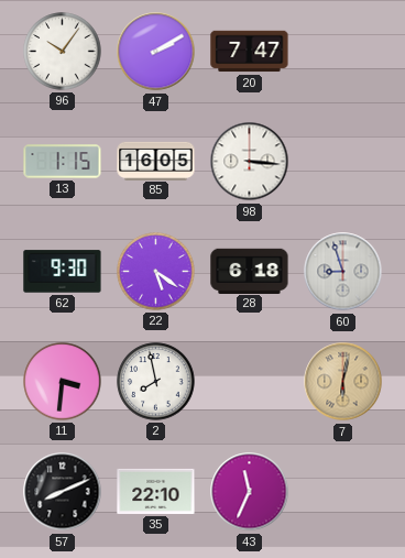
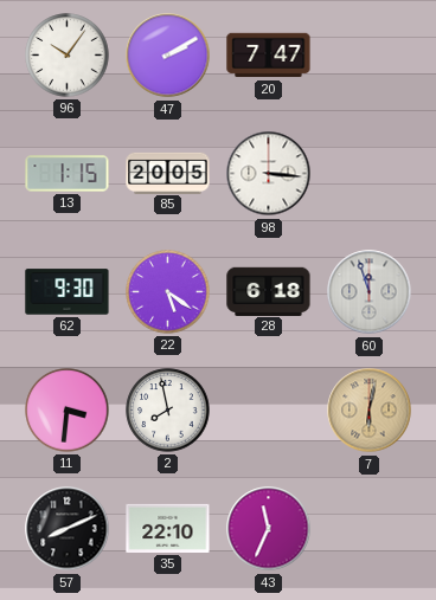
85: 16:05 -> 20:05 (168, 173)
60: 8:57 -> 11:57 (370, 292)
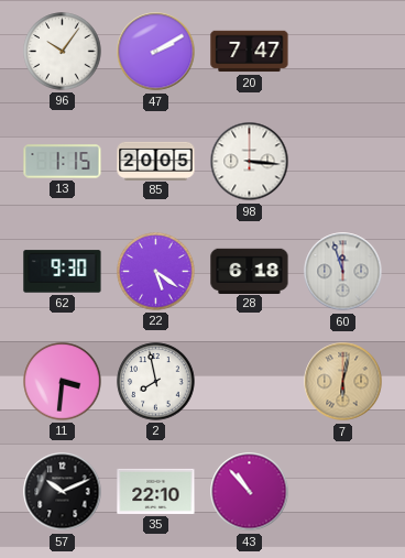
57: 8:11 -> 10:11 (63, 492)
43: 11:34 -> 10:53 (250, 492)
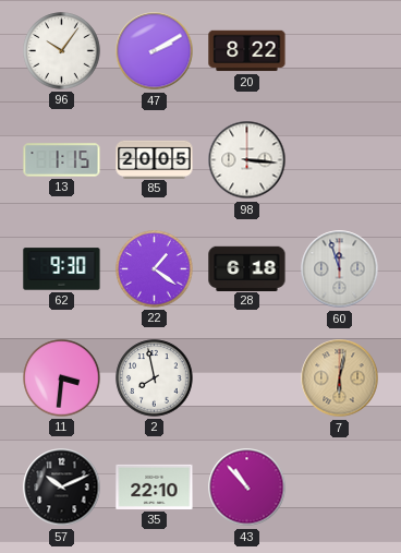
20: 7:47 -> 8:22 (247, 51)
22: 5:21 -> 1:21 (155, 269)
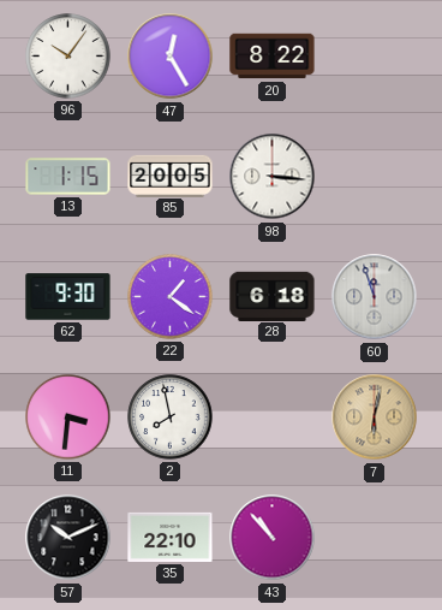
47: 2:10 -> 12:25 (171, 57)
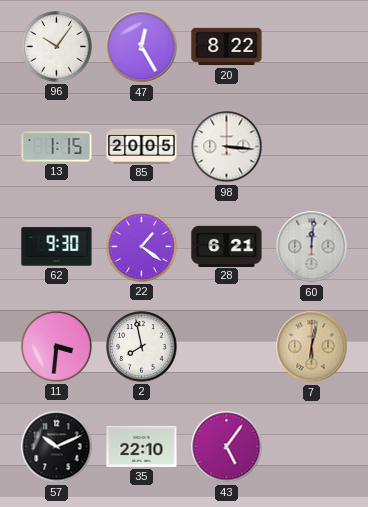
28: 6:18 -> 6:21 (227, 246)
60: 11:57 -> 12:01 (312, 247)
43: 10:53 -> 5:06 (227, 447)
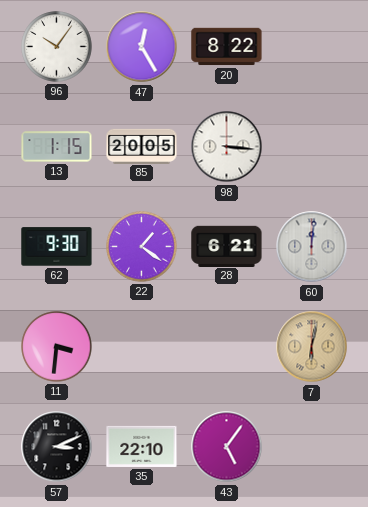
2: 7:58 -> none (142, 347)
57: 10:11 -> 3:11 (57, 447)
